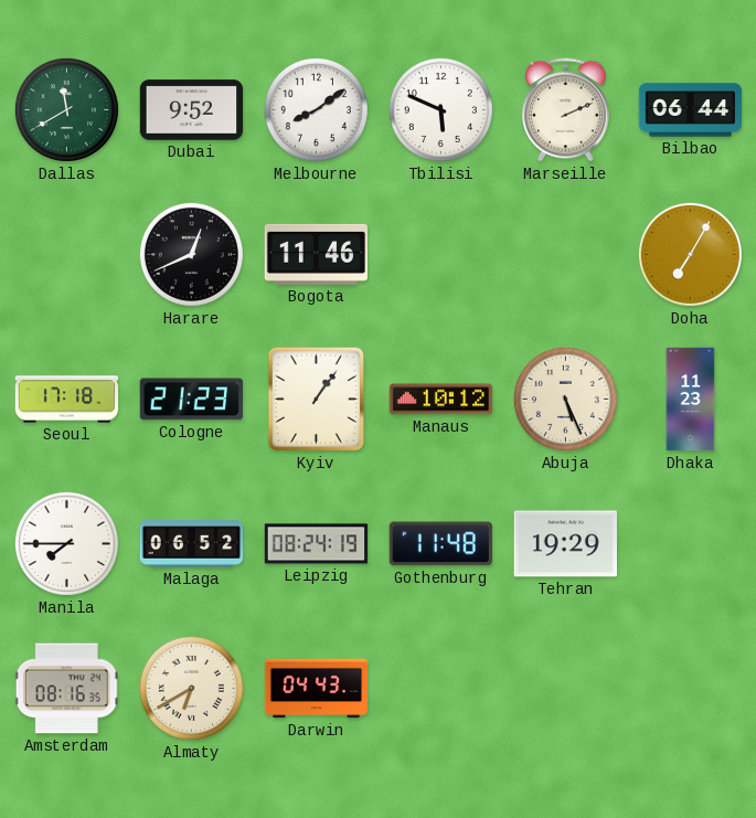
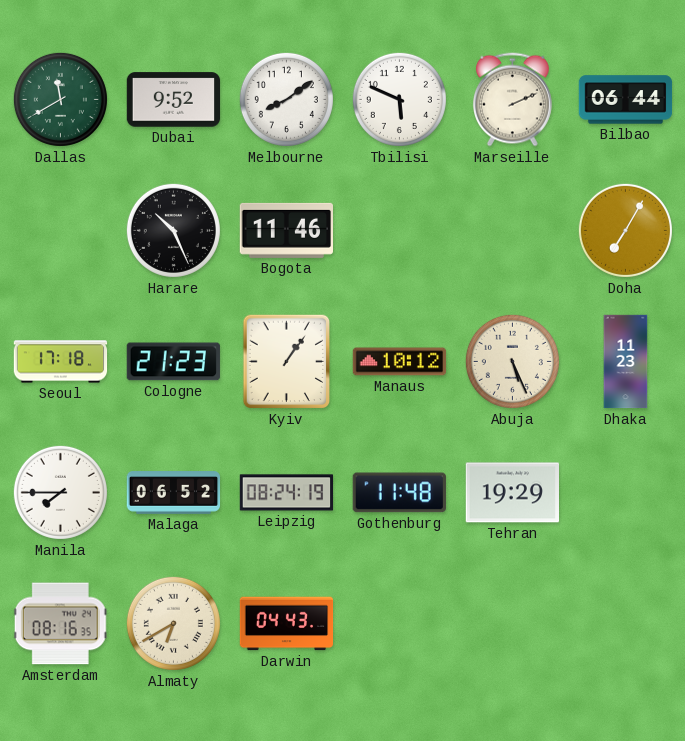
Harare: 12:41 -> 10:26 (173, 230)
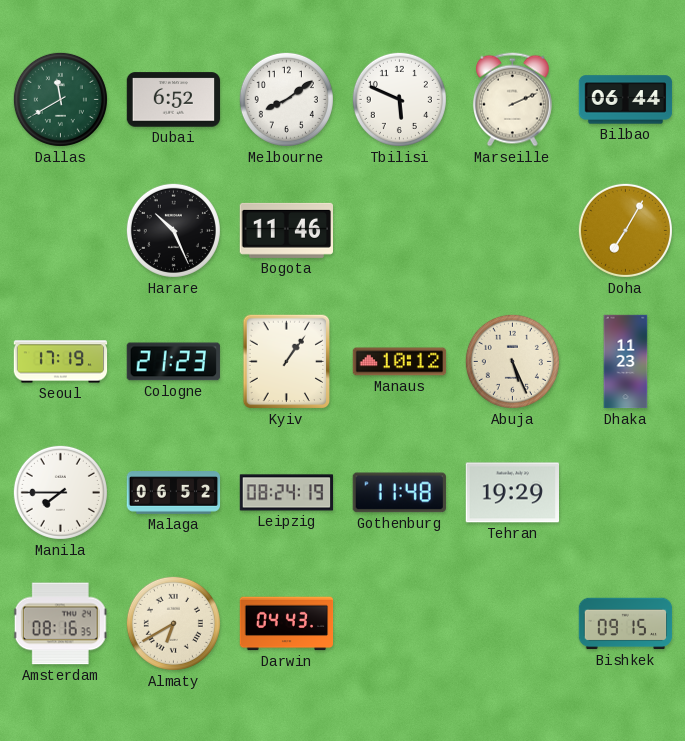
Dubai: 9:52 -> 6:52 (174, 100)
Seoul: 17:18 -> 17:19 (61, 362)
Bishkek: none -> 09:15 (626, 624)
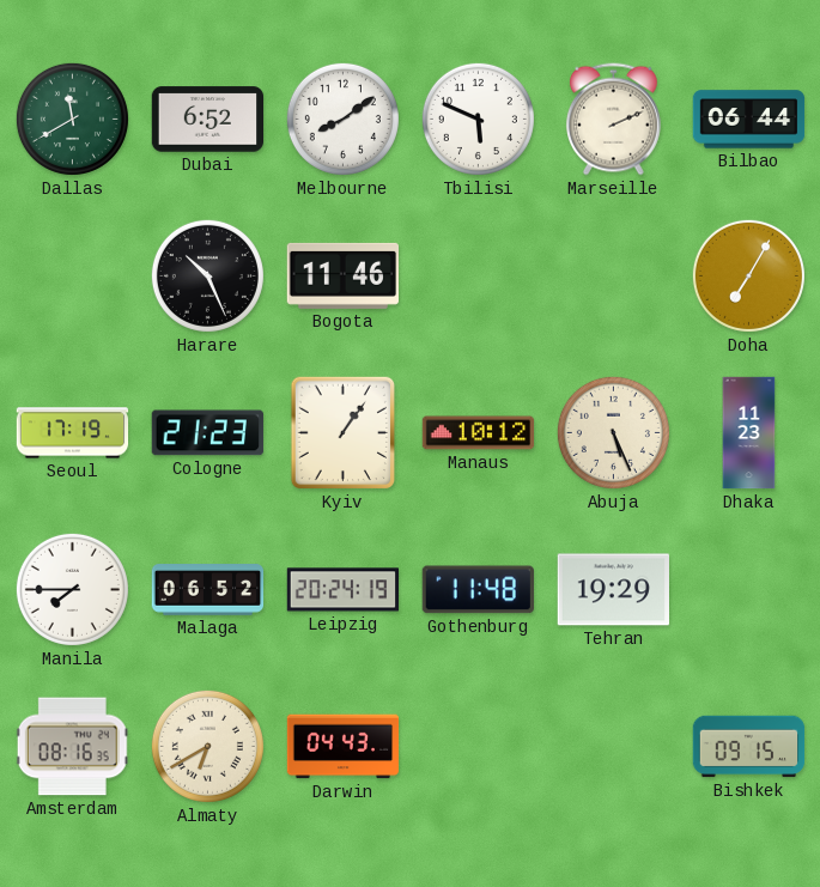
Leipzig: 08:24 -> 20:24 (344, 590)
